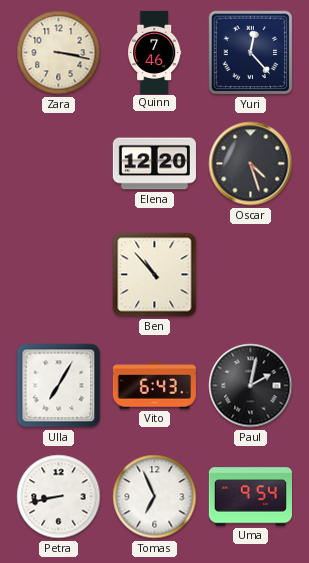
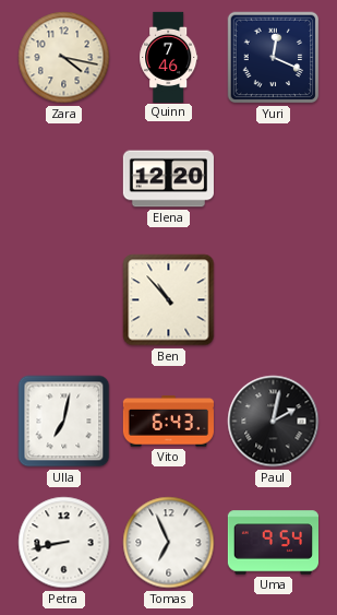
Zara: 3:17 -> 4:17 (64, 58)
Yuri: 12:23 -> 12:19 (274, 58)
Oscar: 4:27 -> none (251, 164)
Ulla: 7:05 -> 7:02 (64, 422)
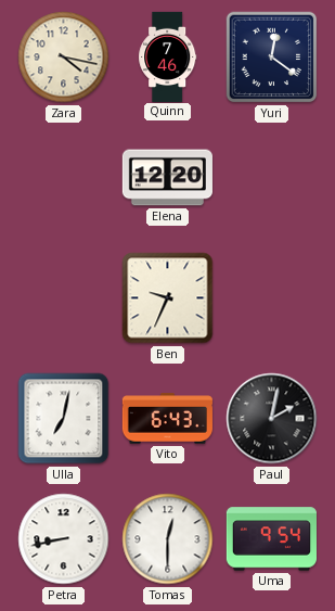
Yuri: 12:19 -> 12:21 (272, 58)
Ben: 10:53 -> 9:34 (168, 298)
Tomas: 6:56 -> 12:30 (168, 539)
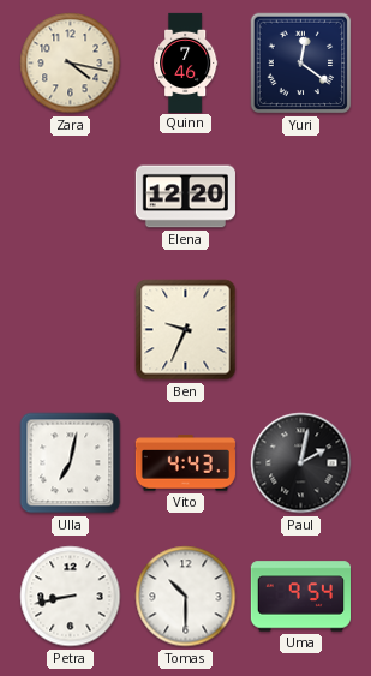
Vito: 6:43 -> 4:43 (185, 463)
Tomas: 12:30 -> 10:30 (186, 597)
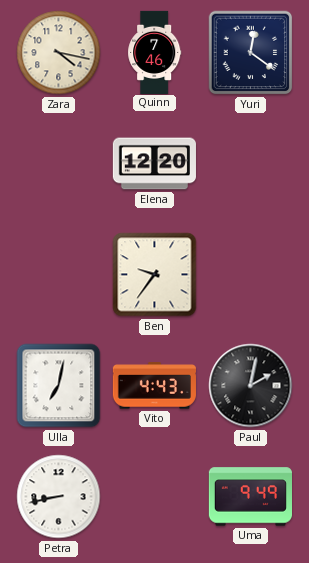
Ben: 9:34 -> 9:36 (155, 275)
Tomas: 10:30 -> none (186, 597)
Uma: 9:54 -> 9:49 (250, 497)
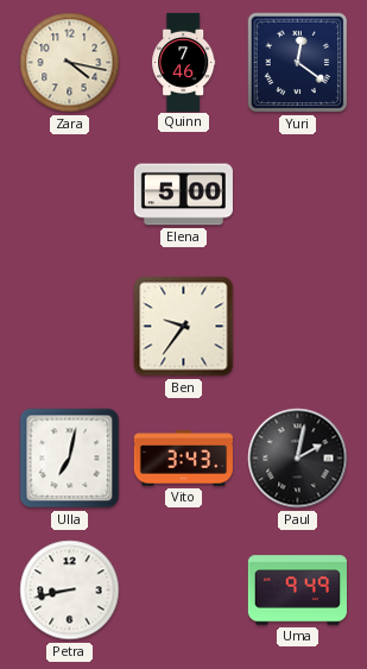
Elena: 12:20 -> 5:00 (183, 195)
Vito: 4:43 -> 3:43 (183, 459)
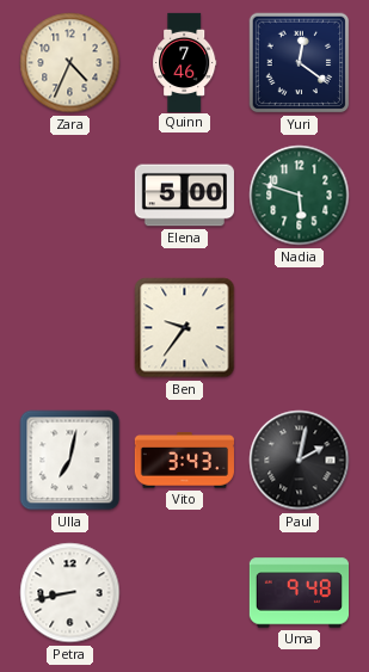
Zara: 4:17 -> 4:34 (70, 63)
Nadia: none -> 5:48 (300, 196)
Uma: 9:49 -> 9:48 (299, 593)
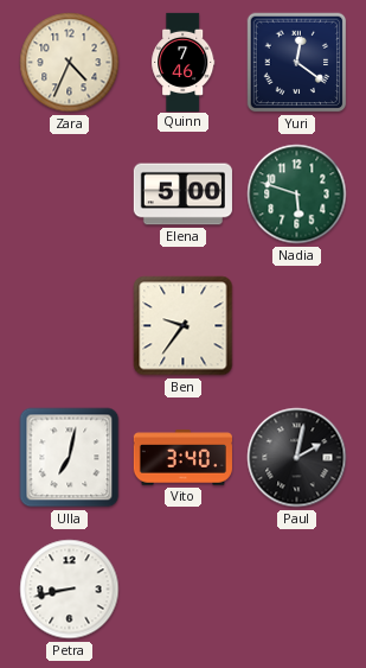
Vito: 3:43 -> 3:40 (182, 458)
Uma: 9:48 -> none (299, 593)
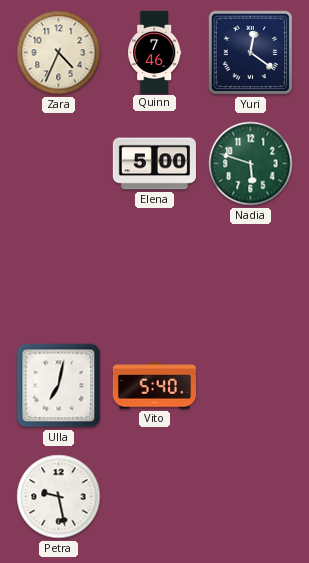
Ben: 9:36 -> none (184, 326)
Vito: 3:40 -> 5:40 (154, 386)
Paul: 2:02 -> none (297, 458)
Petra: 8:43 -> 9:28 (59, 497)
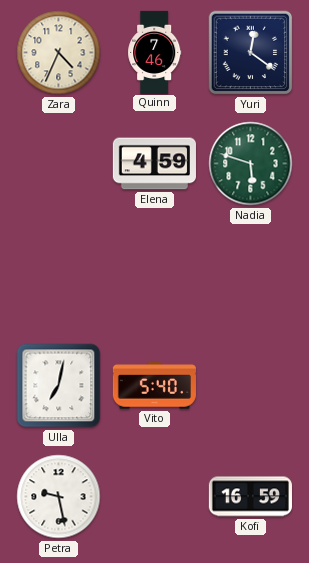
Elena: 5:00 -> 4:59 (154, 164)
Kofi: none -> 16:59 (250, 497)
